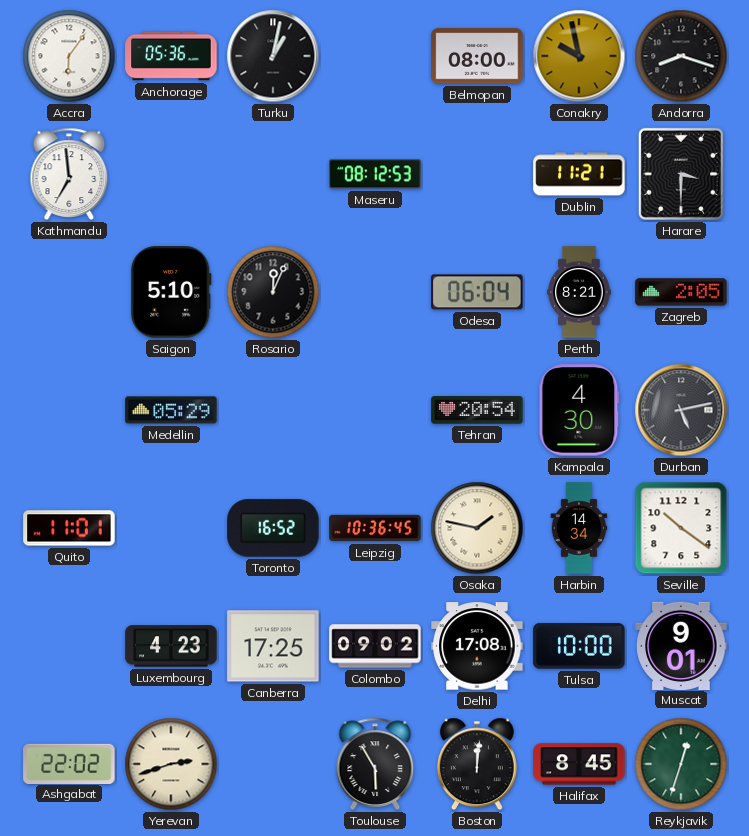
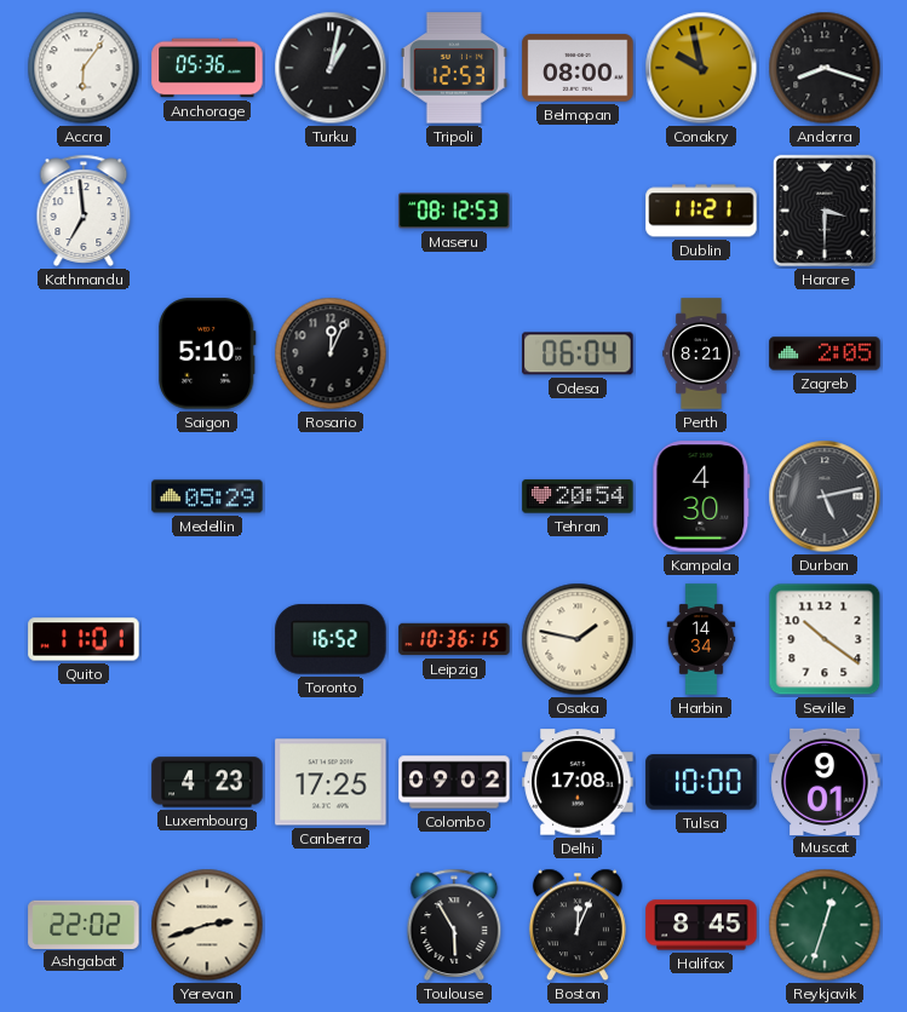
Tripoli: none -> 12:53 (454, 68)
Leipzig: 10:36:45 -> 10:36:15 (454, 639)
Boston: 12:01 -> 12:04 (578, 925)
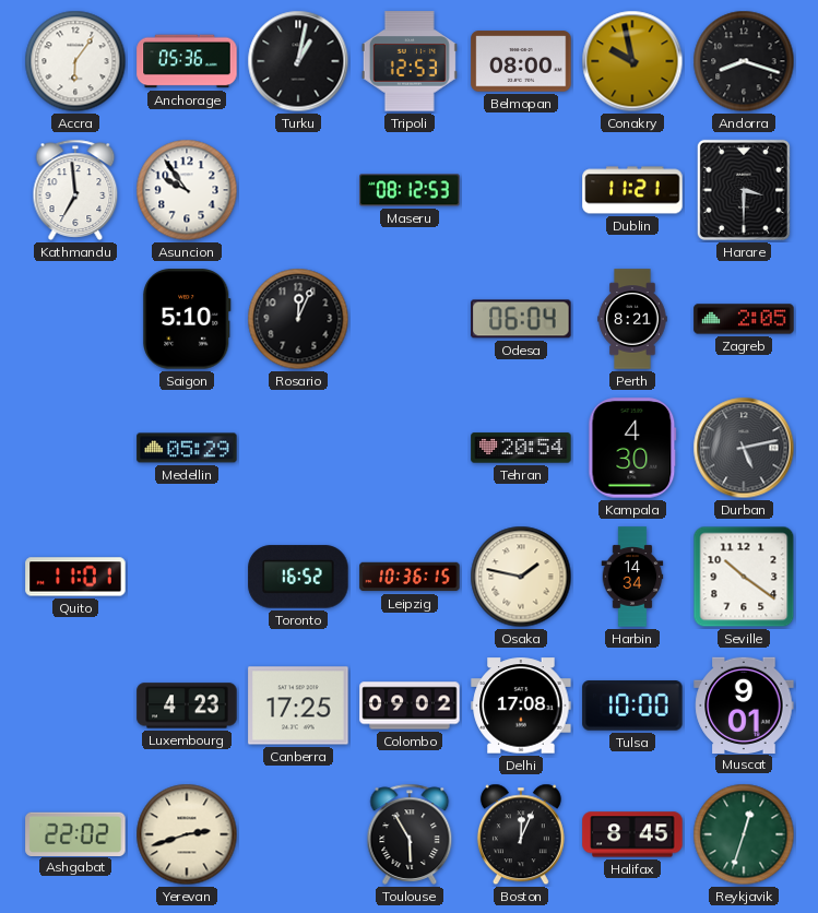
Asuncion: none -> 9:54 (187, 190)
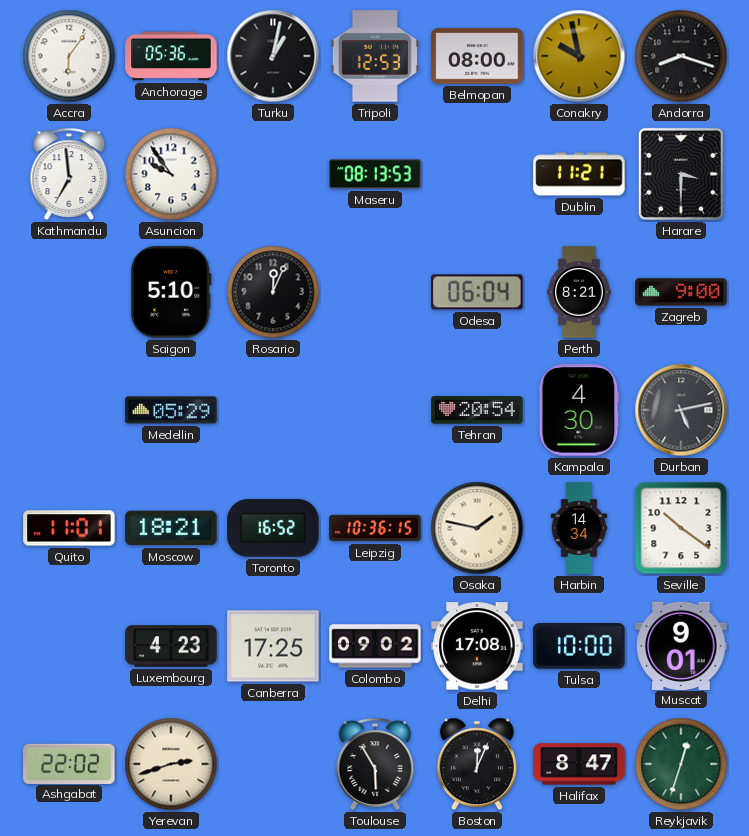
Maseru: 08:12 -> 08:13 (375, 174)
Zagreb: 2:05 -> 9:00 (681, 292)
Moscow: none -> 18:21 (171, 528)
Halifax: 8:45 -> 8:47 (579, 764)
